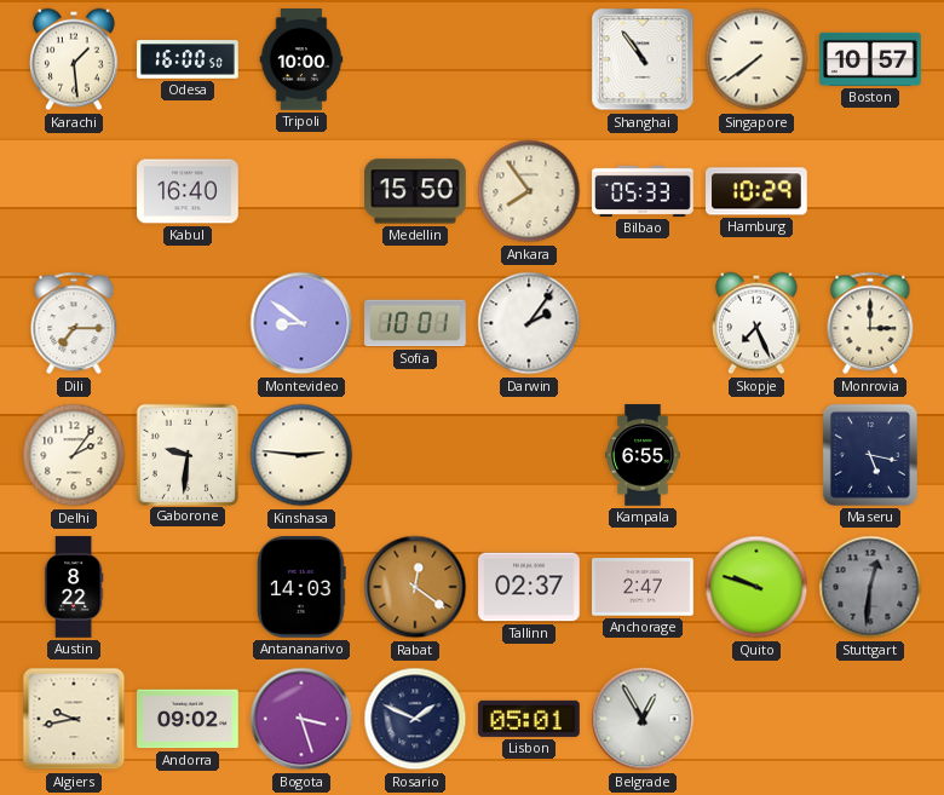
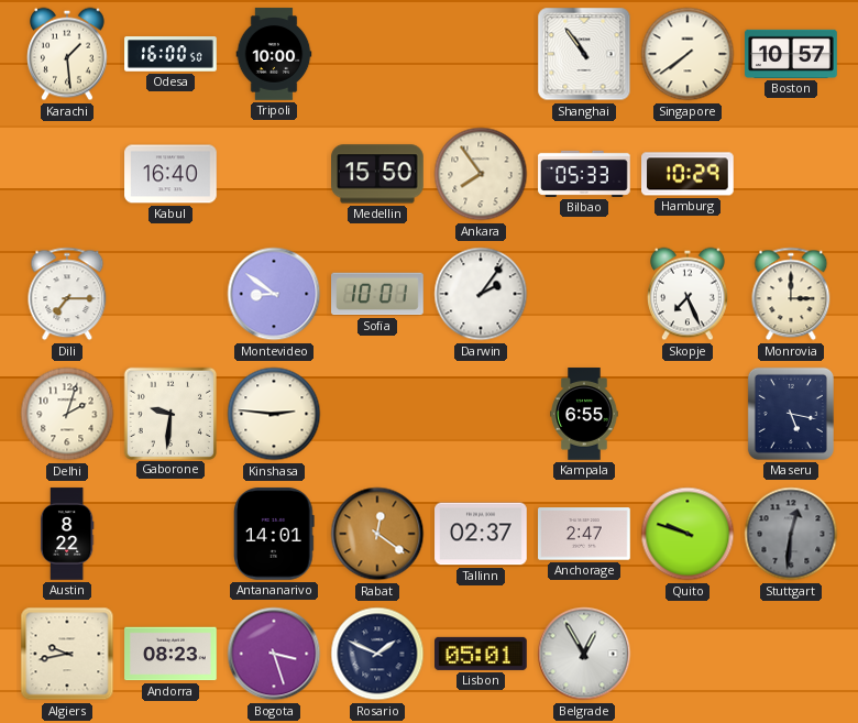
Delhi: 2:06 -> 2:03 (67, 414)
Antananarivo: 14:03 -> 14:01 (275, 535)
Andorra: 09:02 -> 08:23 (170, 654)
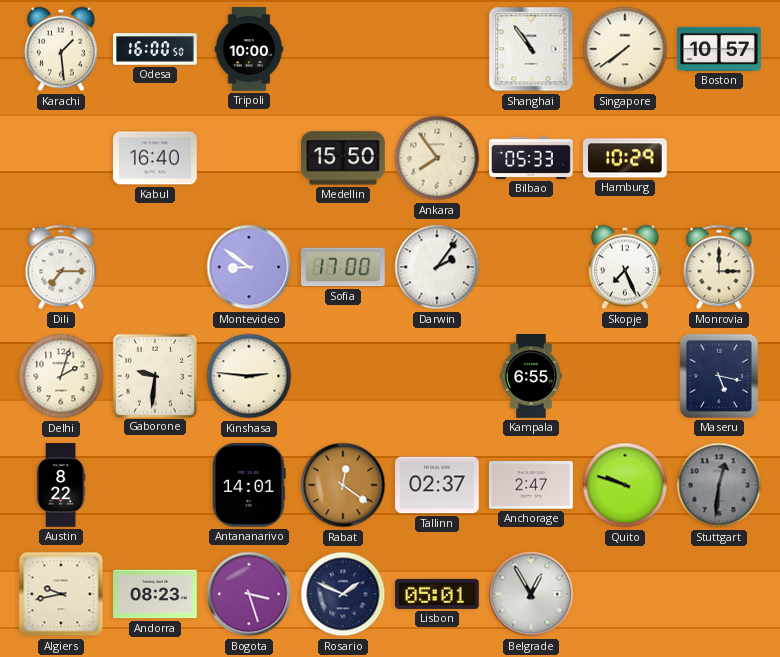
Sofia: 10:01 -> 17:00 (343, 267)
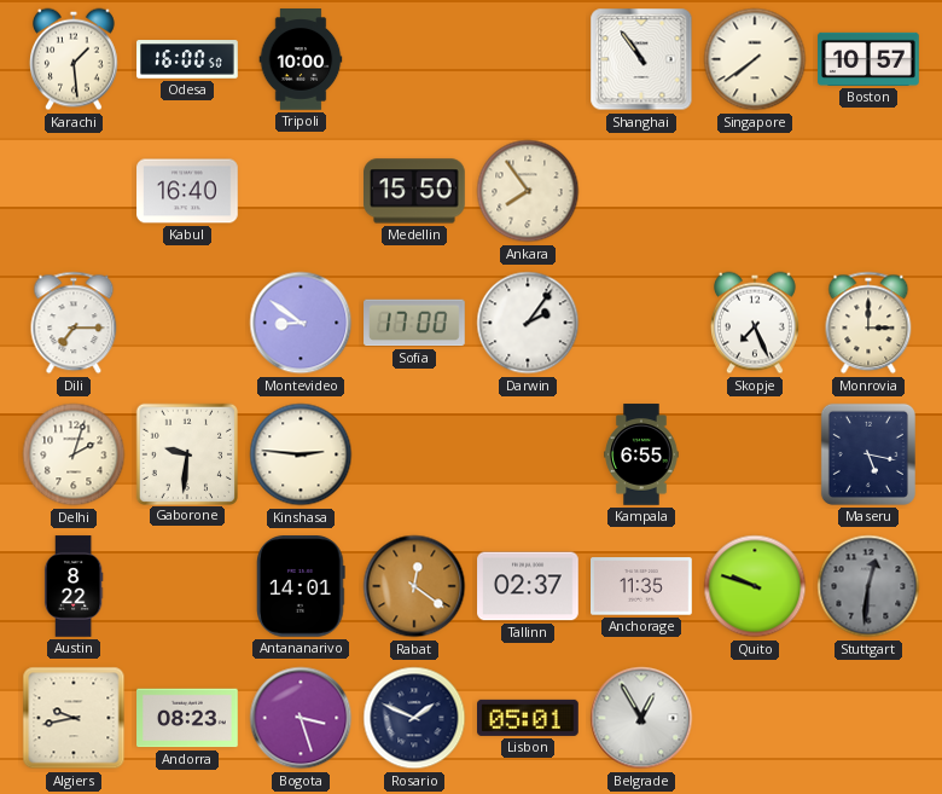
Bilbao: 05:33 -> none (531, 158)
Hamburg: 10:29 -> none (626, 158)
Anchorage: 2:47 -> 11:35 (641, 586)
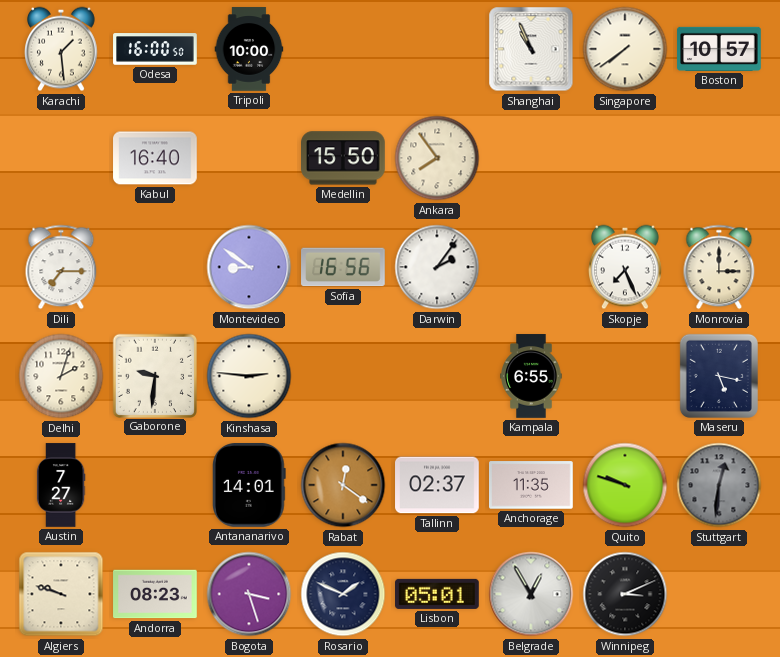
Shanghai: 10:54 -> 10:56 (531, 49)
Sofia: 17:00 -> 16:56 (343, 267)
Austin: 8:22 -> 7:27 (61, 485)
Algiers: 9:43 -> 9:48 (61, 594)
Winnipeg: none -> 3:11 (625, 594)
